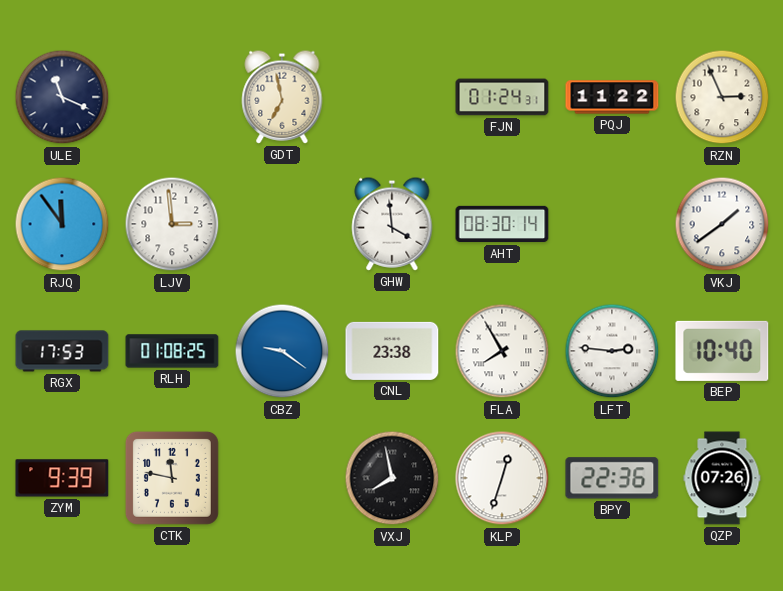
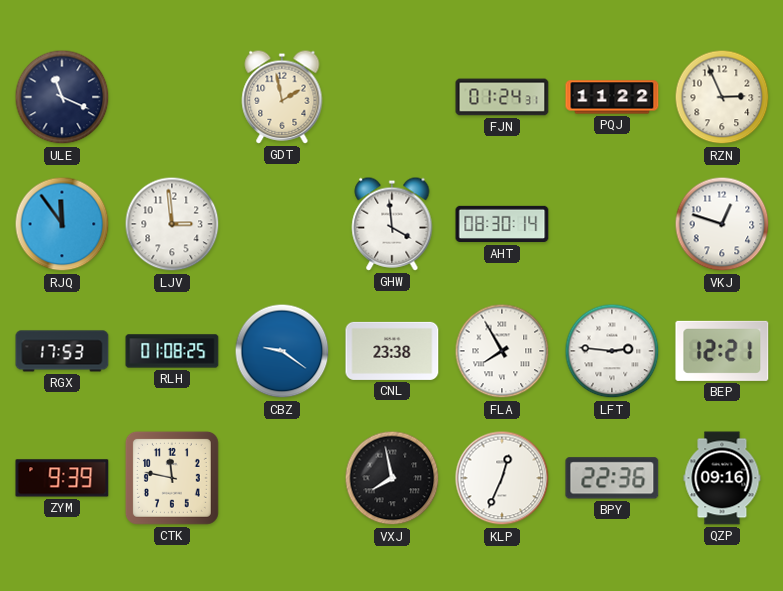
GDT: 6:58 -> 1:58 (282, 97)
VKJ: 1:39 -> 12:48 (722, 224)
BEP: 10:40 -> 12:21 (722, 351)
KLP: 12:33 -> 12:34 (502, 478)
QZP: 07:26 -> 09:16 (722, 478)
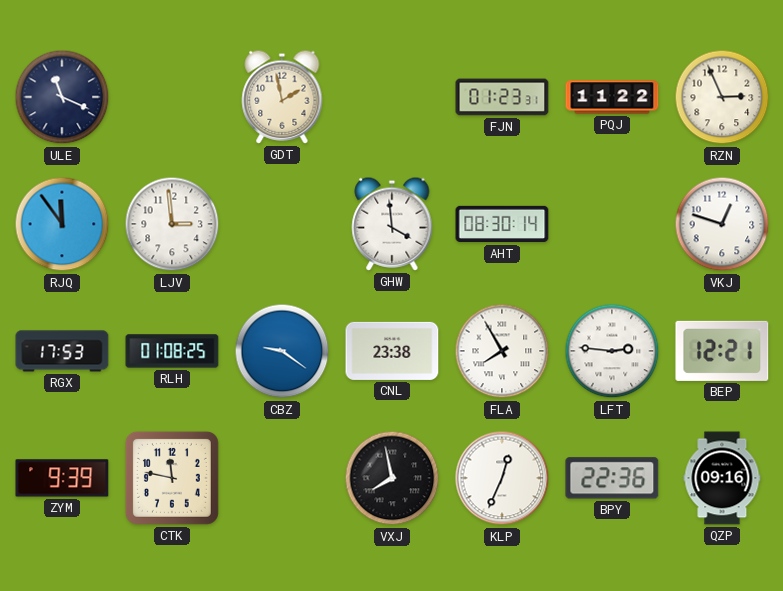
FJN: 01:24 -> 01:23 (502, 97)
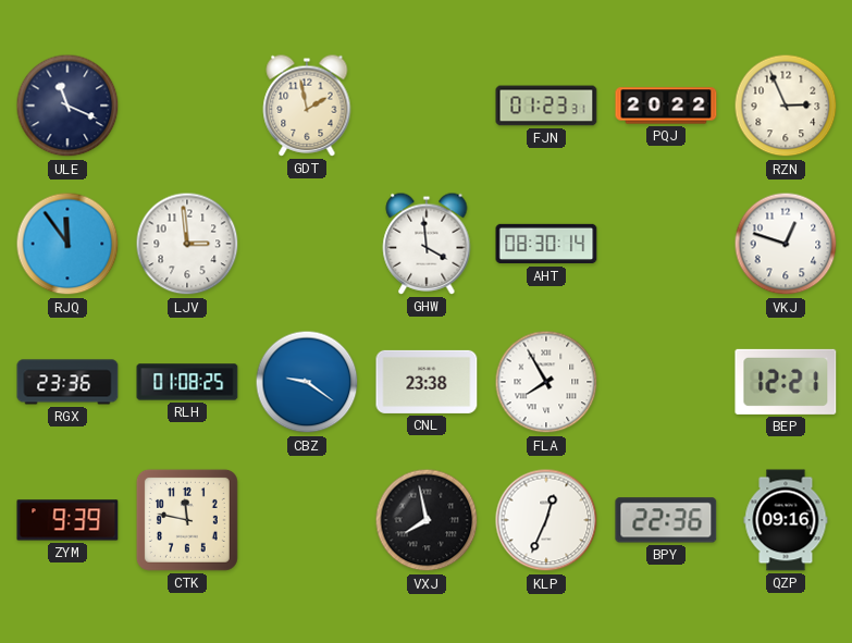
PQJ: 11:22 -> 20:22 (666, 106)
RGX: 17:53 -> 23:36 (67, 382)
LFT: 2:46 -> none (612, 351)
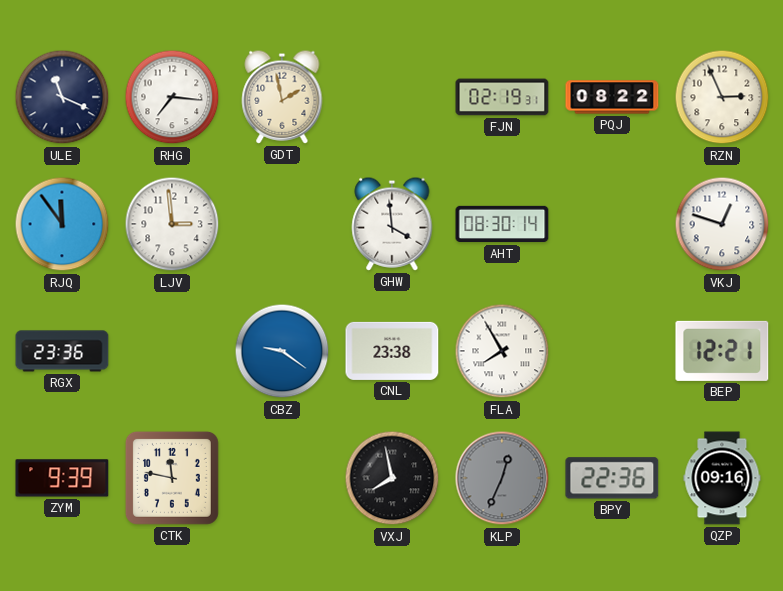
RHG: none -> 7:16 (172, 97)
FJN: 01:23 -> 02:19 (502, 97)
PQJ: 20:22 -> 08:22 (612, 97)
RLH: 01:08 -> none (187, 382)
KLP dial: white -> grey (502, 478)
